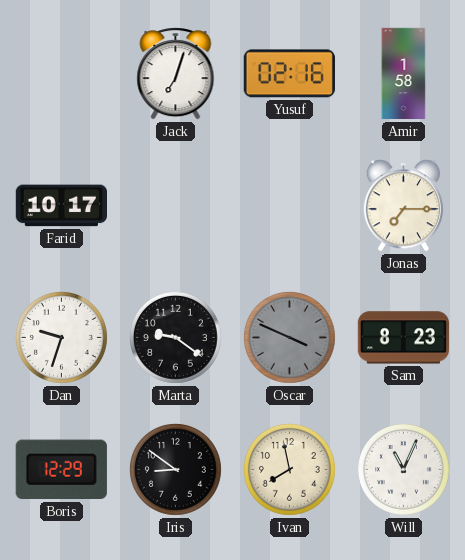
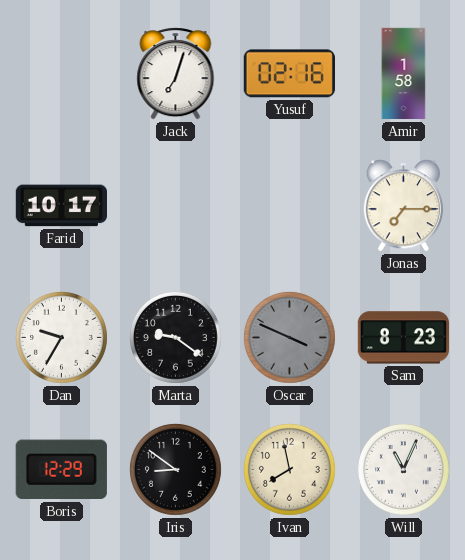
Dan: 9:33 -> 9:35 (61, 337)
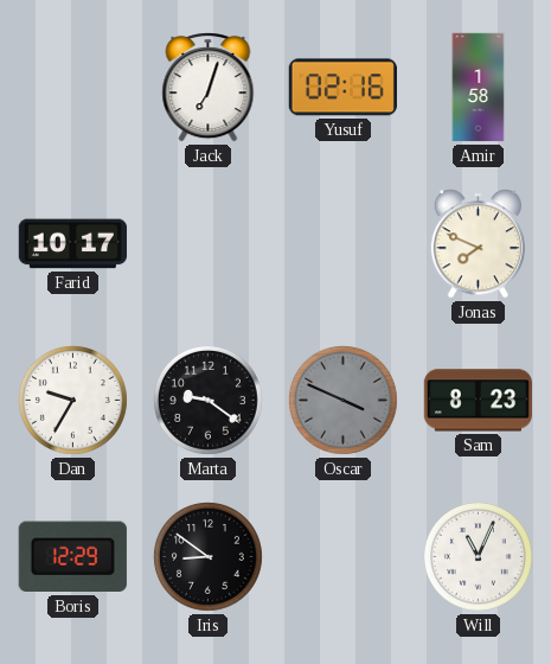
Jonas: 7:15 -> 7:49 (479, 244)
Ivan: 7:58 -> none (289, 469)
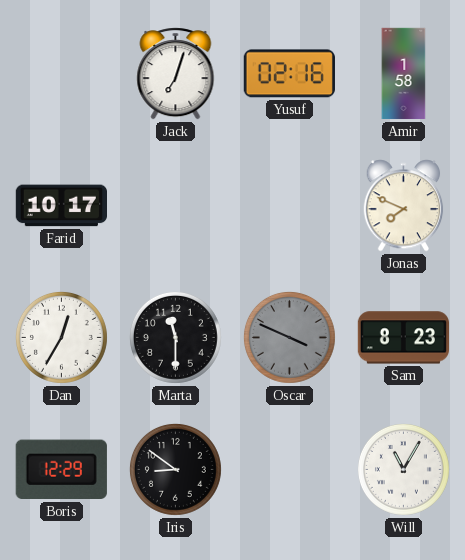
Dan: 9:35 -> 12:35 (61, 337)
Marta: 9:21 -> 11:30 (175, 337)
Will: 11:04 -> 11:05 (403, 469)
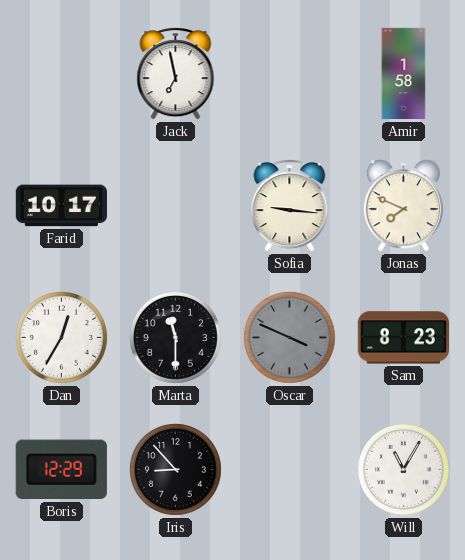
Jack: 7:03 -> 6:58 (176, 74)
Yusuf: 02:16 -> none (289, 74)
Sofia: none -> 9:16 (290, 206)
Iris: 8:51 -> 8:53 (175, 469)
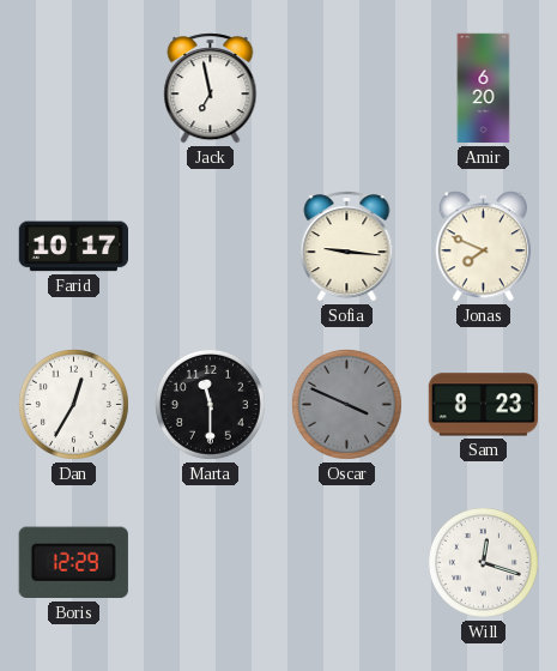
Amir: 1:58 -> 6:20 (484, 89)
Iris: 8:53 -> none (175, 469)
Will: 11:05 -> 12:18 (483, 562)
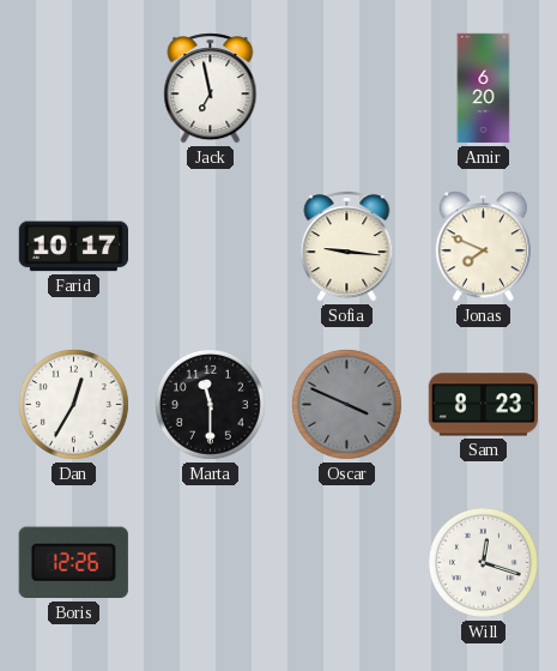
Boris: 12:29 -> 12:26 (73, 563)
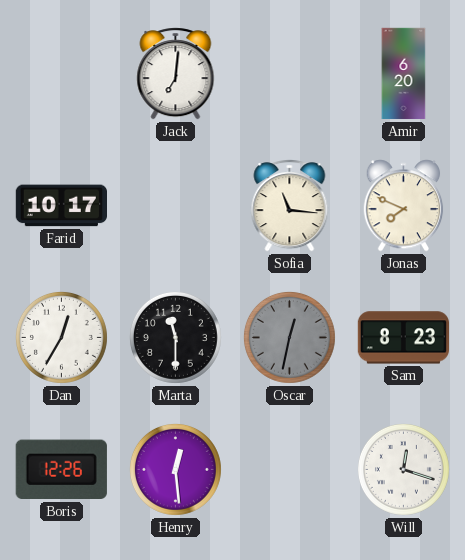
Jack: 6:58 -> 7:01 (176, 74)
Sofia: 9:16 -> 11:16 (290, 206)
Oscar: 3:49 -> 12:32 (289, 337)
Henry: none -> 12:29 (175, 469)
